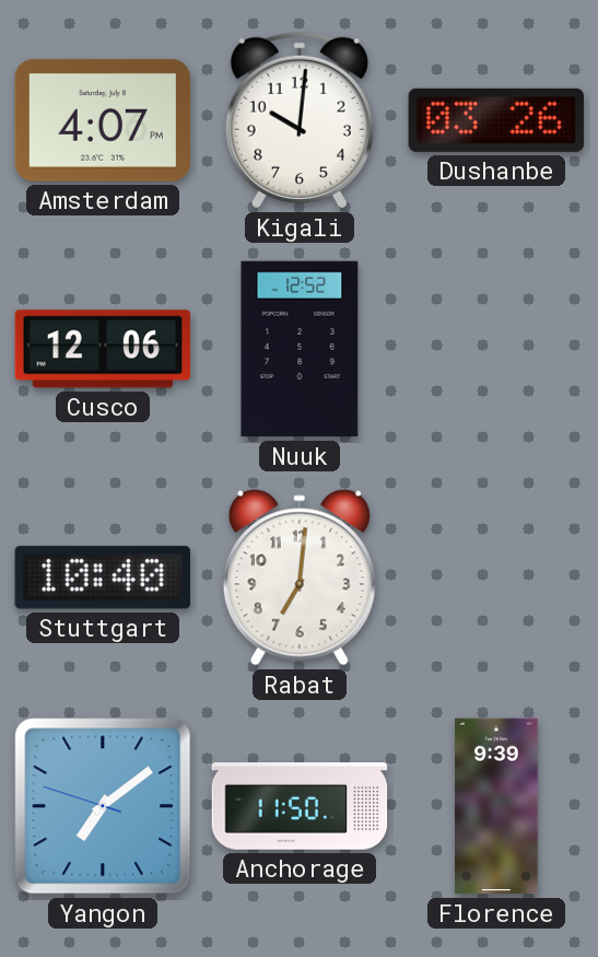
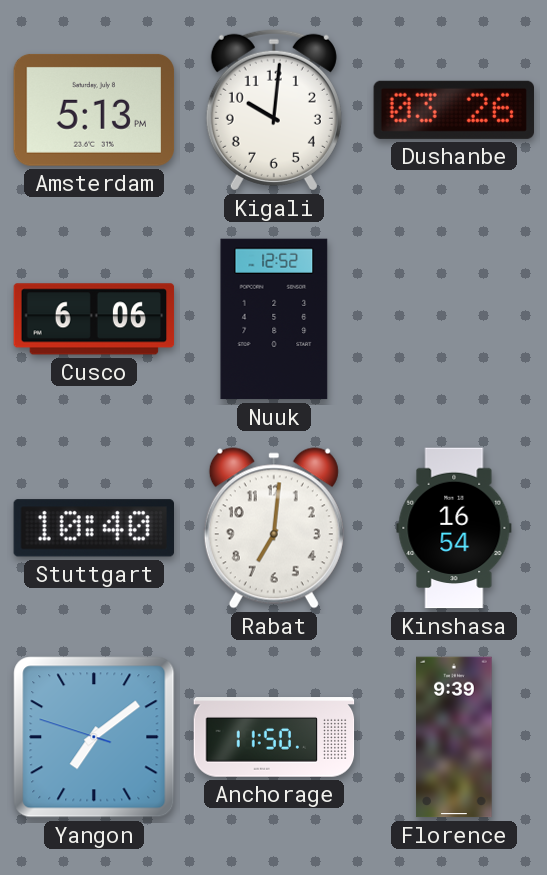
Amsterdam: 4:07 -> 5:13 (94, 110)
Cusco: 12:06 -> 6:06 (94, 319)
Kinshasa: none -> 16:54 (454, 528)
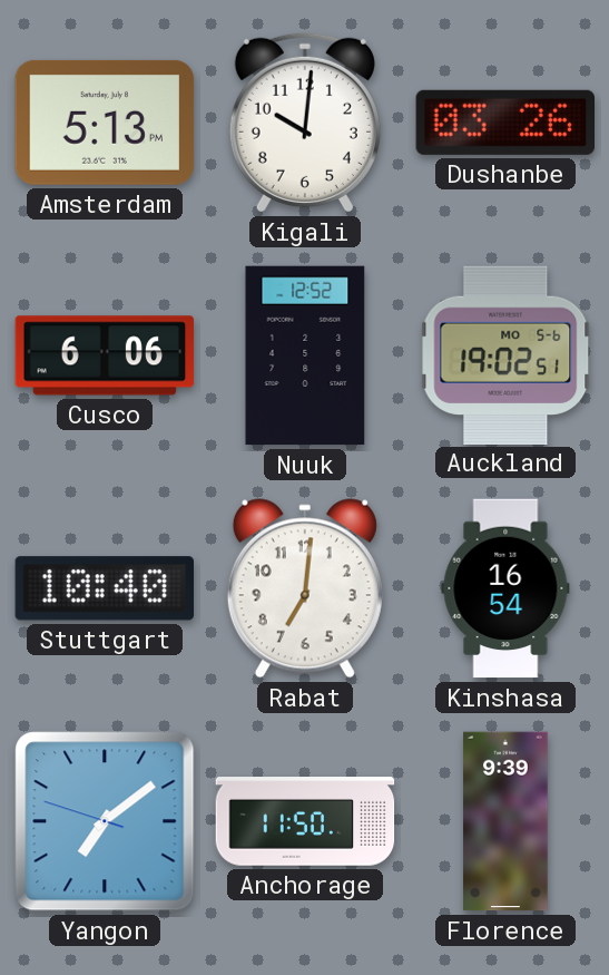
Auckland: none -> 19:02 (505, 354)
